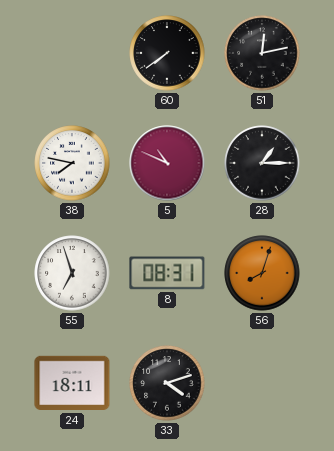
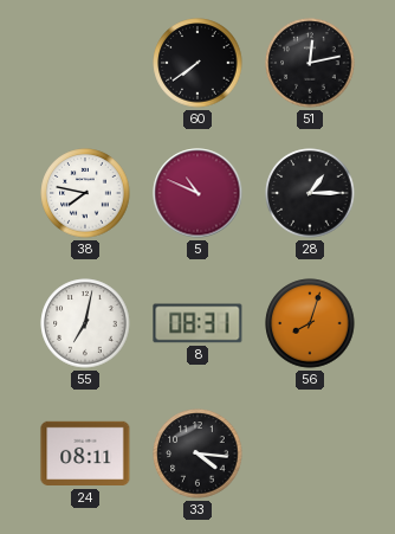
55: 6:57 -> 7:02 (85, 323)
24: 18:11 -> 08:11 (85, 453)
33: 4:12 -> 4:16 (197, 453)
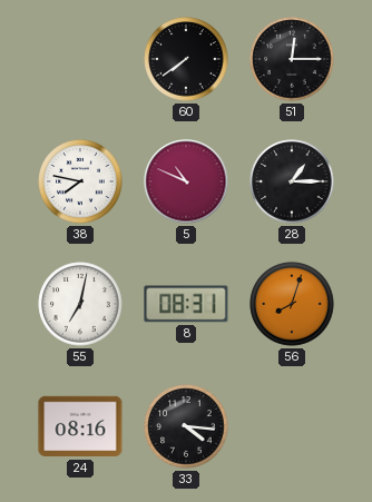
51: 12:13 -> 12:15 (292, 59)
24: 08:11 -> 08:16 (80, 426)
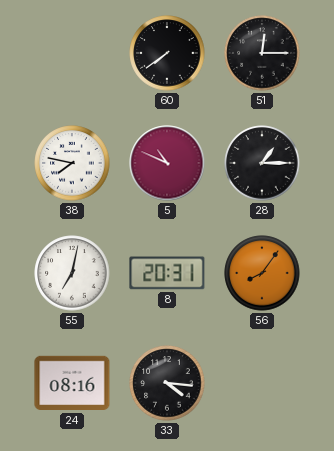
8: 08:31 -> 20:31 (167, 273)
56: 8:03 -> 8:06 (262, 273)
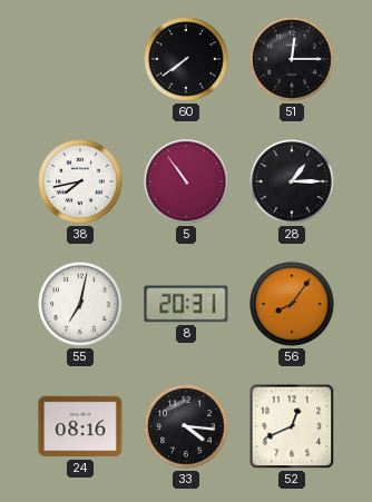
38: 7:47 -> 7:43 (80, 181)
5: 10:49 -> 10:54 (186, 181)
52: none -> 12:41 (292, 426)
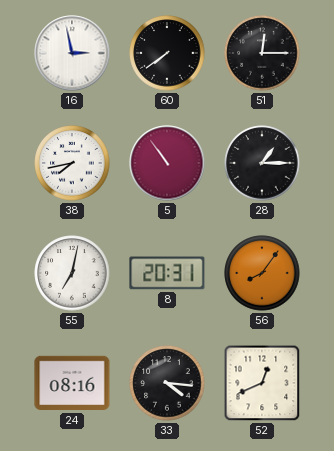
16: none -> 2:58 (72, 53)
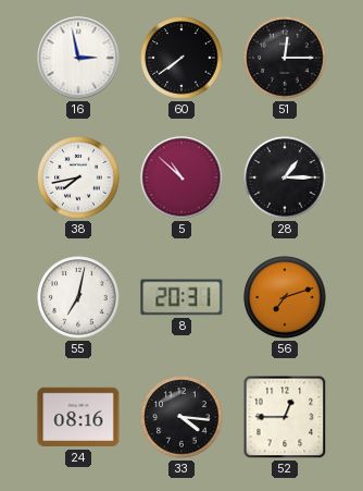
5: 10:54 -> 10:52 (181, 177)
56: 8:06 -> 7:12 (285, 297)
52: 12:41 -> 12:45 (285, 417)
